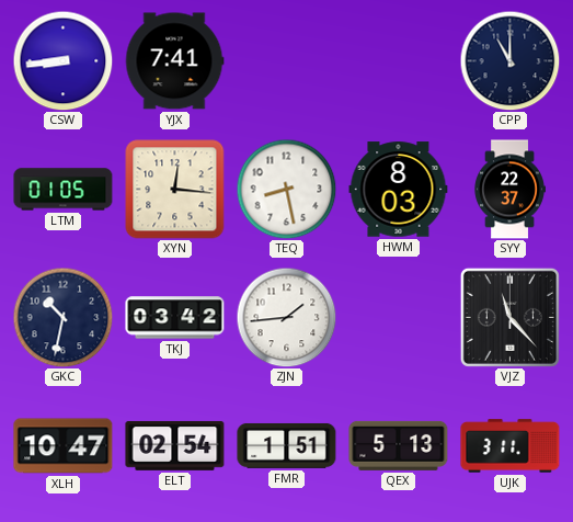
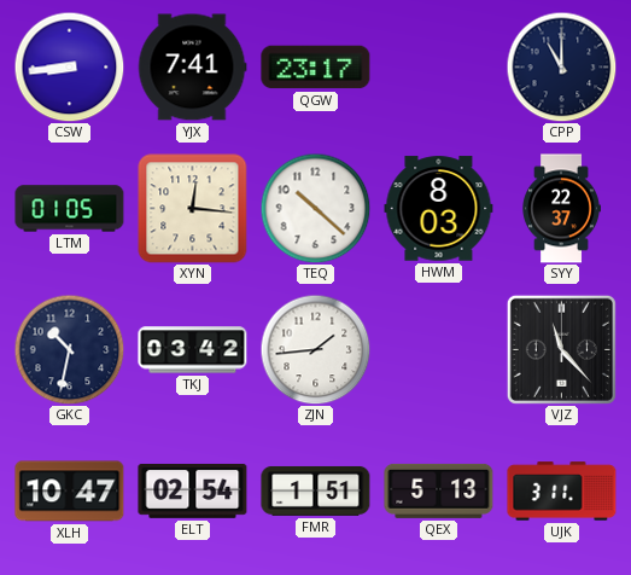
QGW: none -> 23:17 (316, 68)
TEQ: 8:28 -> 10:22 (315, 208)
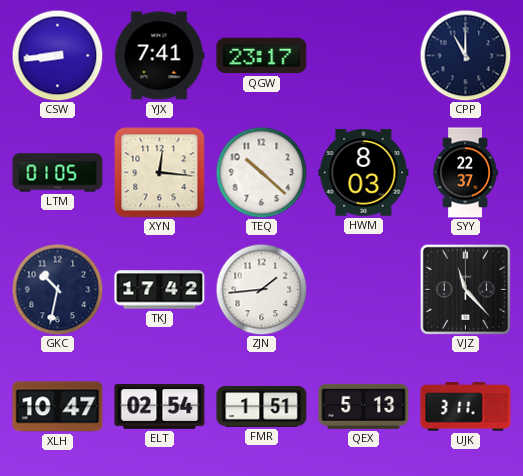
TKJ: 03:42 -> 17:42 (160, 290)
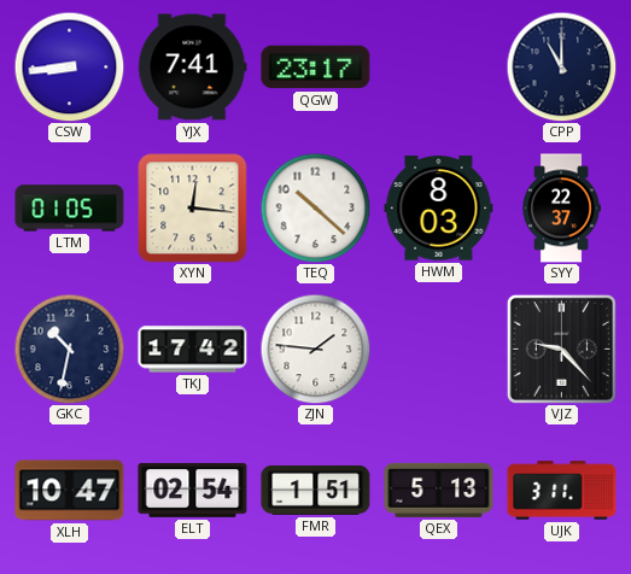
ZJN: 1:44 -> 1:46 (315, 348)
VJZ: 11:23 -> 9:23 (561, 348)
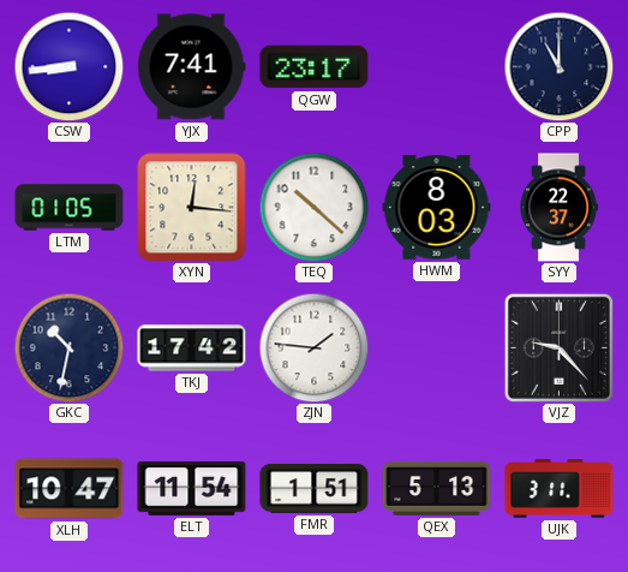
ELT: 02:54 -> 11:54 (192, 488)
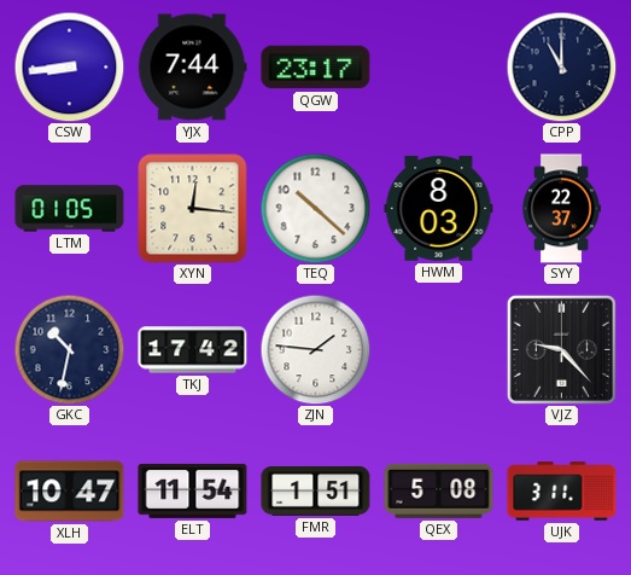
YJX: 7:41 -> 7:44 (192, 68)
QEX: 5:13 -> 5:08 (439, 490)
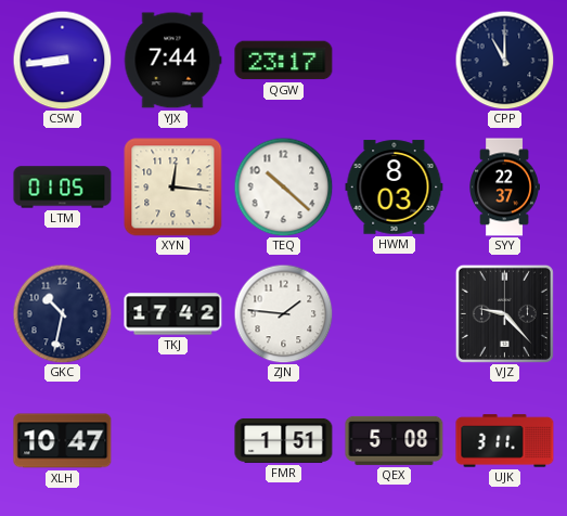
ELT: 11:54 -> none (193, 490)
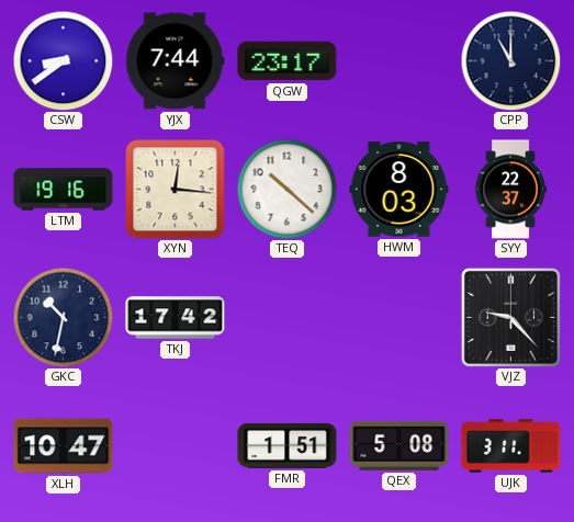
CSW: 8:44 -> 8:39 (63, 60)
LTM: 01:05 -> 19:16 (64, 190)
ZJN: 1:46 -> none (283, 313)
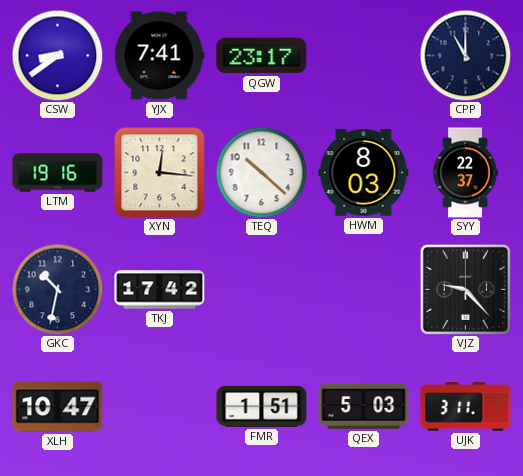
YJX: 7:44 -> 7:41 (159, 56)
QEX: 5:08 -> 5:03 (364, 406)
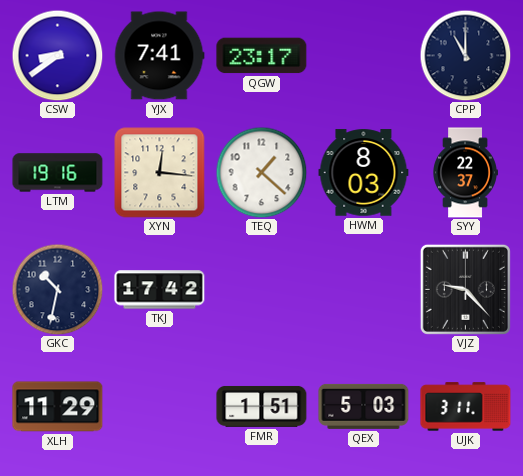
TEQ: 10:22 -> 1:22 (261, 172)
XLH: 10:47 -> 11:29 (58, 407)
